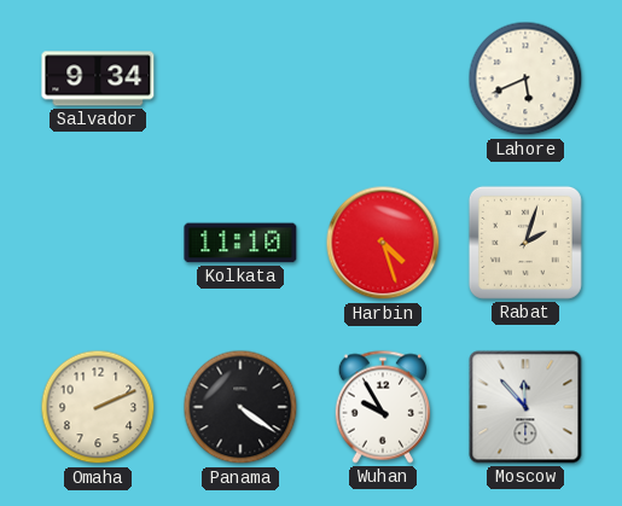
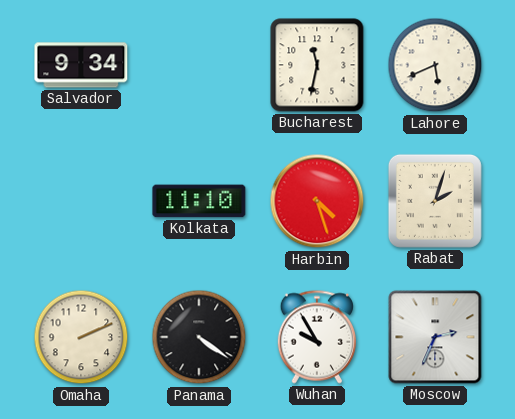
Bucharest: none -> 11:32 (317, 65)
Moscow: 11:53 -> 2:34 (435, 337)
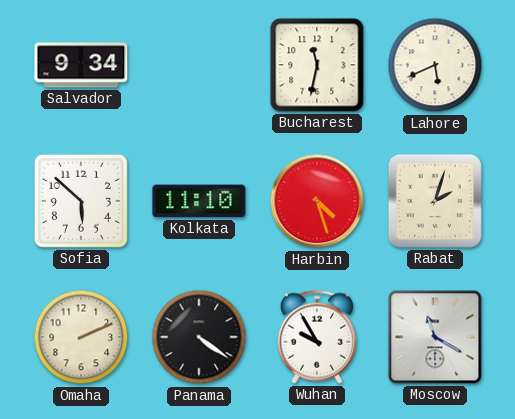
Sofia: none -> 5:52 (81, 201)
Moscow: 2:34 -> 11:20 (435, 337)
